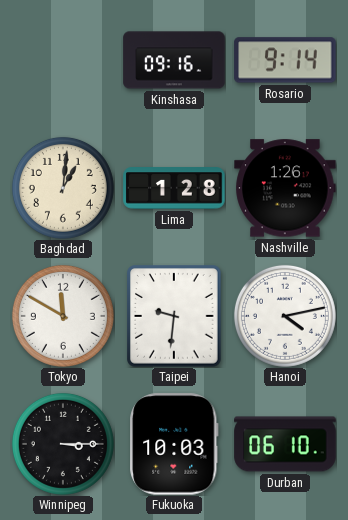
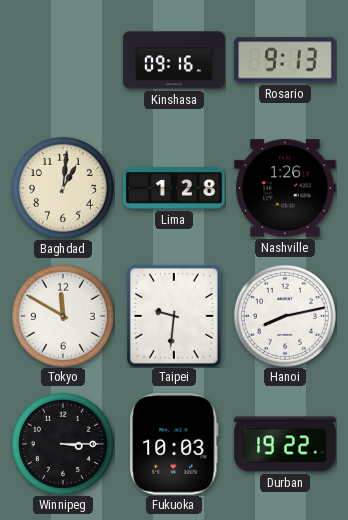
Rosario: 9:14 -> 9:13 (285, 60)
Hanoi: 4:13 -> 8:13 (285, 316)
Durban: 06:10 -> 19:22 (285, 444)
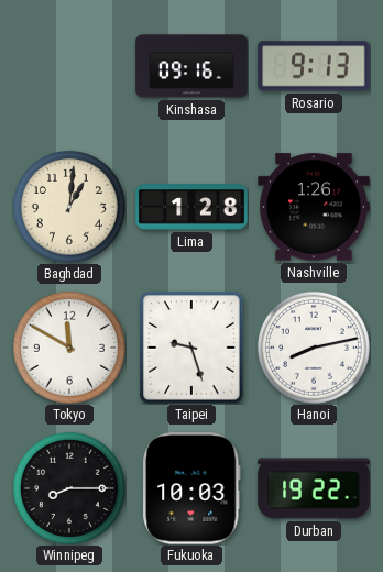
Taipei: 9:31 -> 9:27 (193, 348)
Winnipeg: 3:15 -> 8:15 (69, 488)
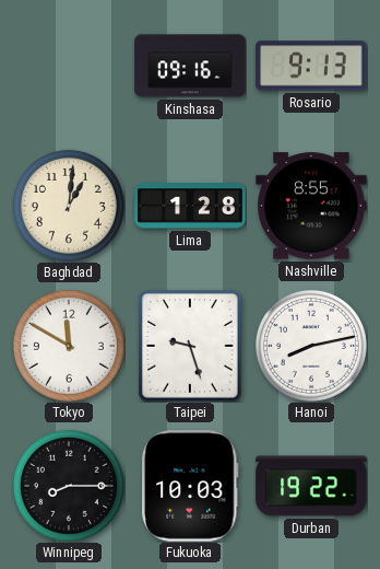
Nashville: 1:26 -> 8:55 (311, 206)
